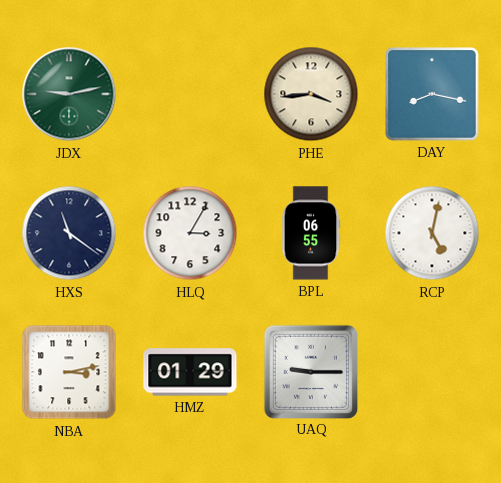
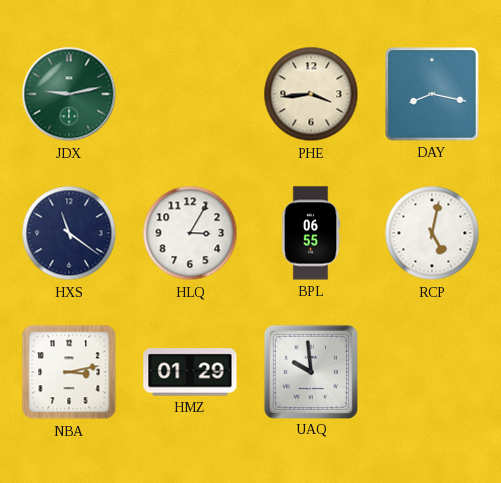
UAQ: 9:15 -> 9:59 (310, 371)
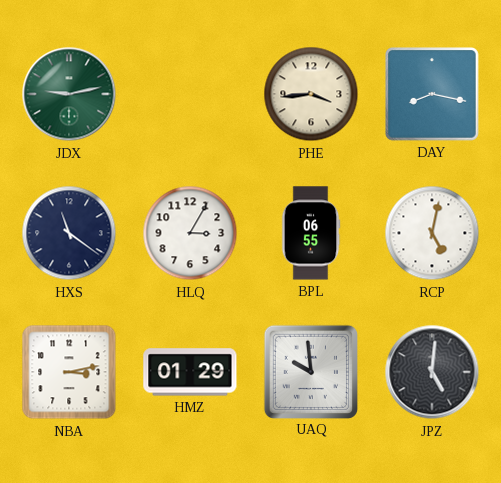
JPZ: none -> 5:01 (432, 372)
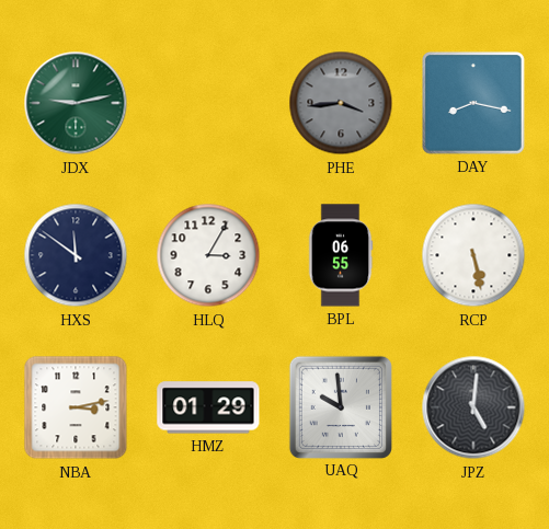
PHE dial: cream -> grey (341, 103)
HXS: 11:21 -> 11:51 (76, 255)
RCP: 5:02 -> 5:28 (473, 255)
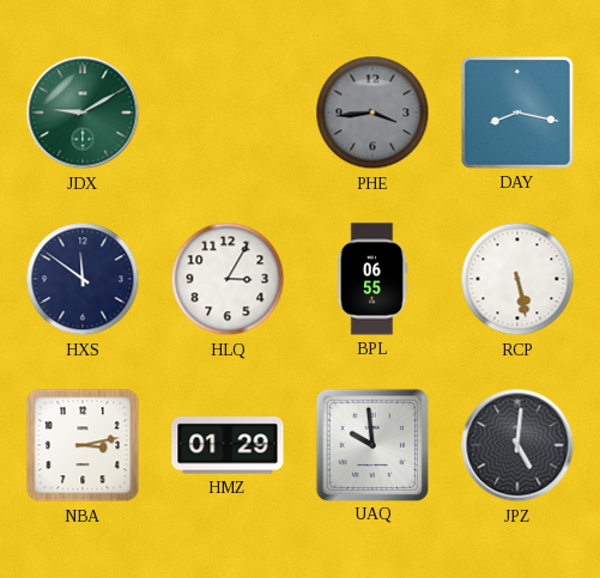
JDX: 9:13 -> 9:10 (83, 112)
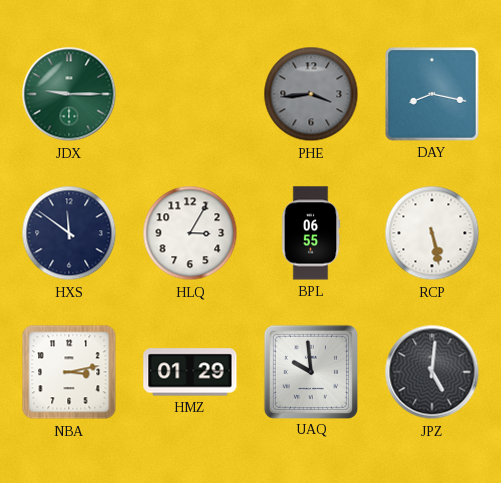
JDX: 9:10 -> 9:15 (69, 94)
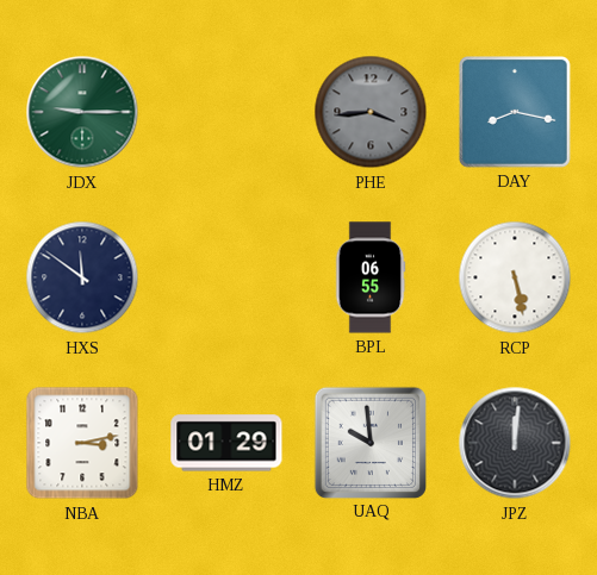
HLQ: 3:05 -> none (190, 233)
JPZ: 5:01 -> 12:01 (515, 443)
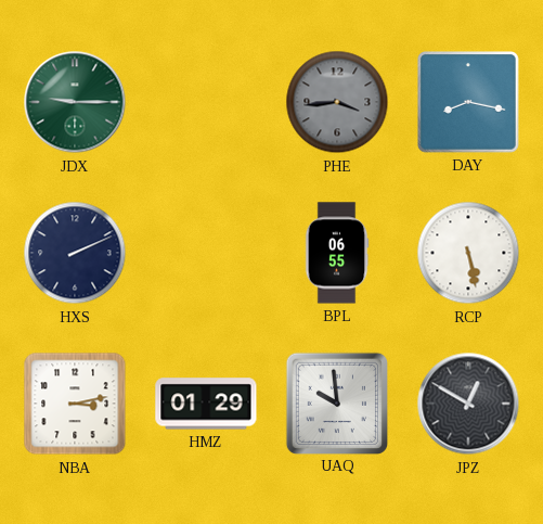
HXS: 11:51 -> 2:11 (75, 253)
JPZ: 12:01 -> 12:50 (468, 404)
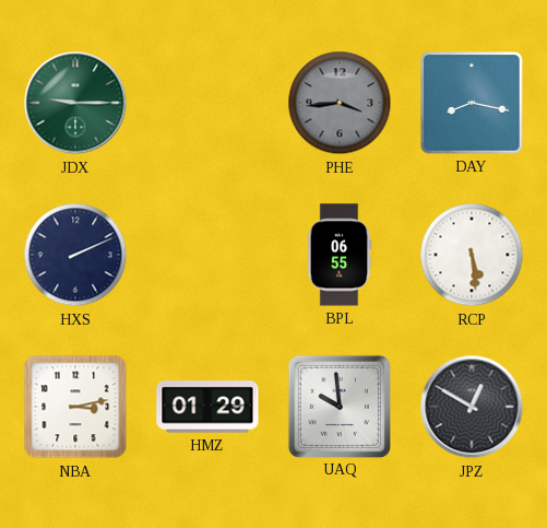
RCP: 5:28 -> 5:29 (472, 255)
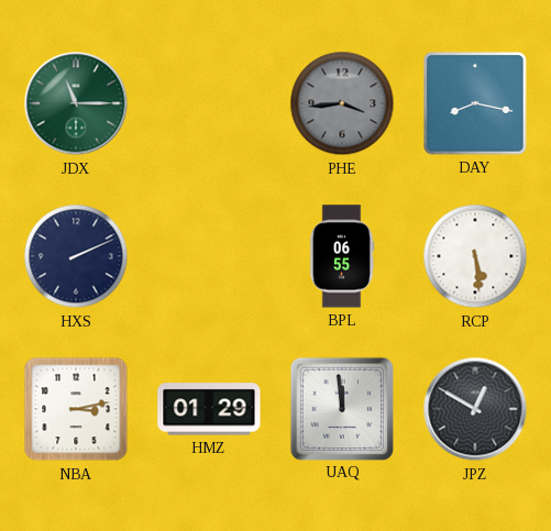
JDX: 9:15 -> 11:15 (76, 103)
UAQ: 9:59 -> 11:59 (341, 408)
